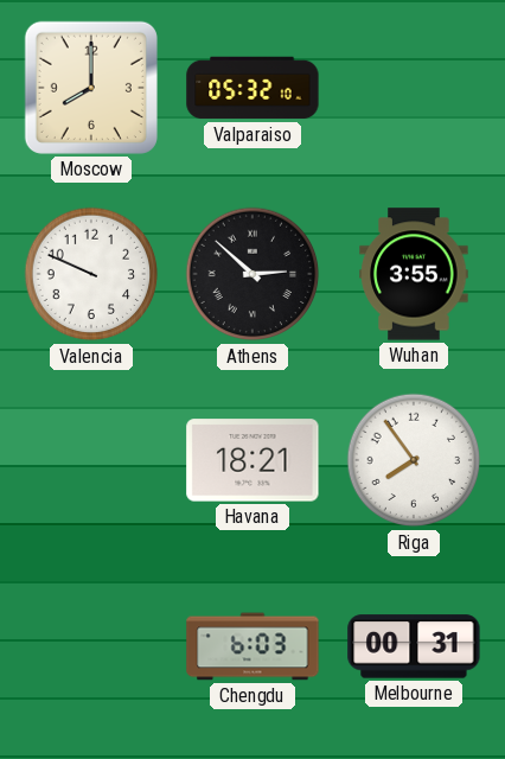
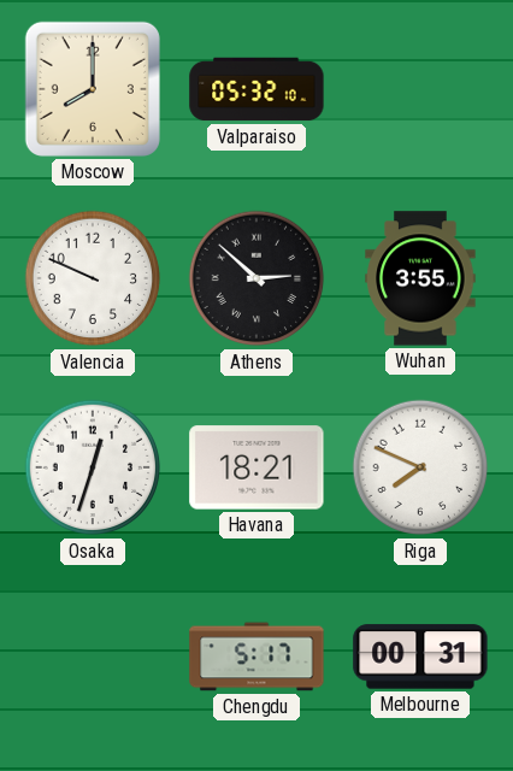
Osaka: none -> 12:33 (93, 467)
Riga: 7:54 -> 7:49 (420, 467)
Chengdu: 6:03 -> 5:17 (256, 657)
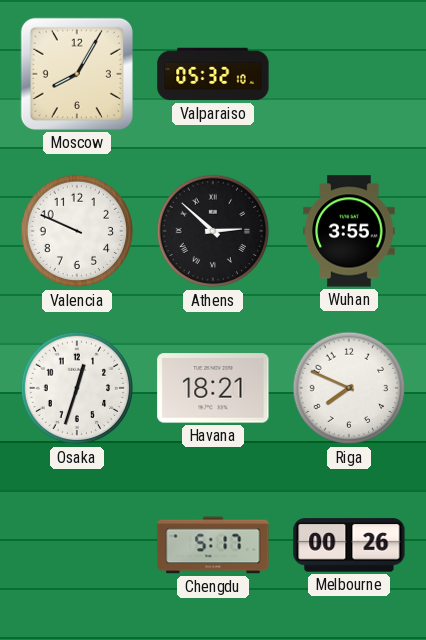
Moscow: 8:00 -> 8:05 (77, 74)
Melbourne: 00:31 -> 00:26 (349, 545)
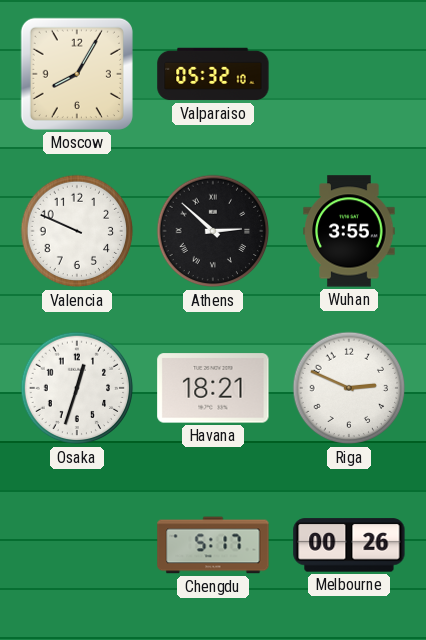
Riga: 7:49 -> 2:49 (349, 388)
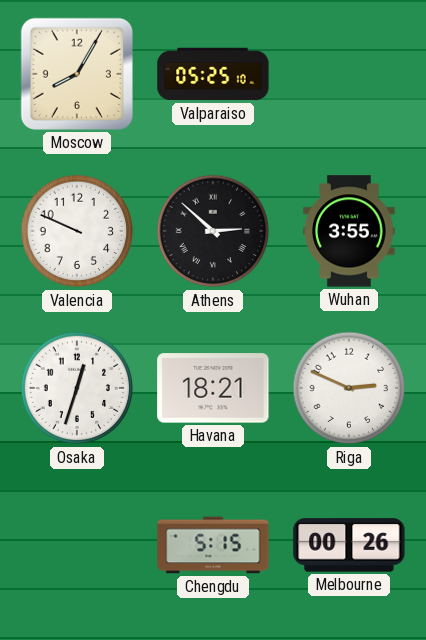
Valparaiso: 05:32 -> 05:25 (213, 74)
Chengdu: 5:17 -> 5:15 (213, 545)
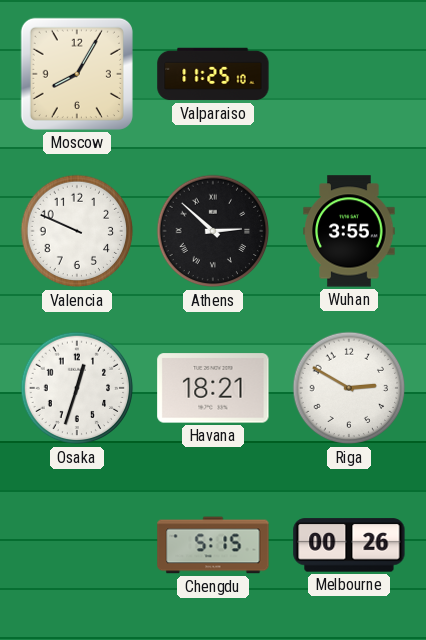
Valparaiso: 05:25 -> 11:25 (213, 74)
Riga: 2:49 -> 2:50 (349, 388)
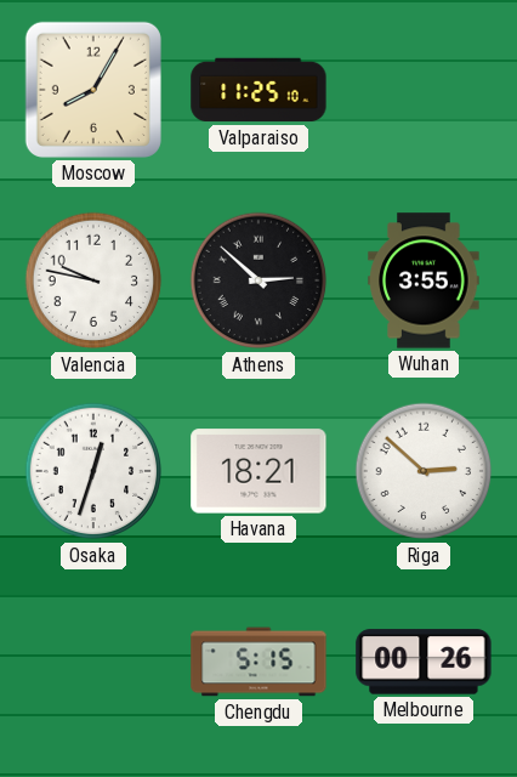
Valencia: 9:49 -> 9:47 (93, 280)
Riga: 2:50 -> 2:52 (424, 471)
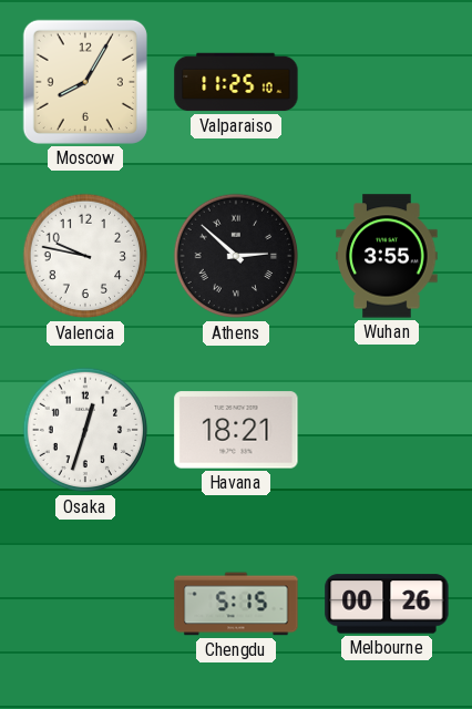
Riga: 2:52 -> none (424, 471)
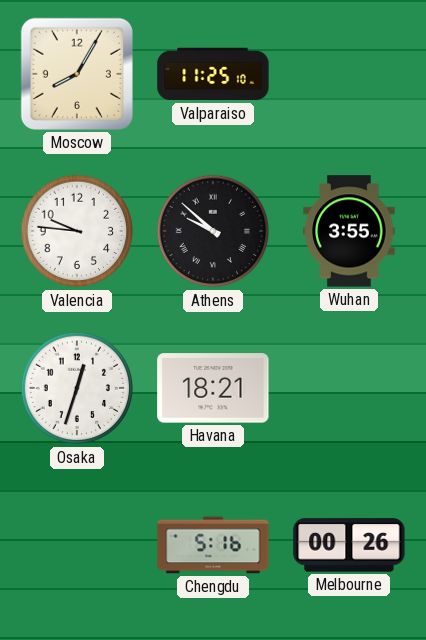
Valencia: 9:47 -> 9:46 (77, 231)
Athens: 2:52 -> 9:52 (213, 231)
Chengdu: 5:15 -> 5:16 (213, 545)
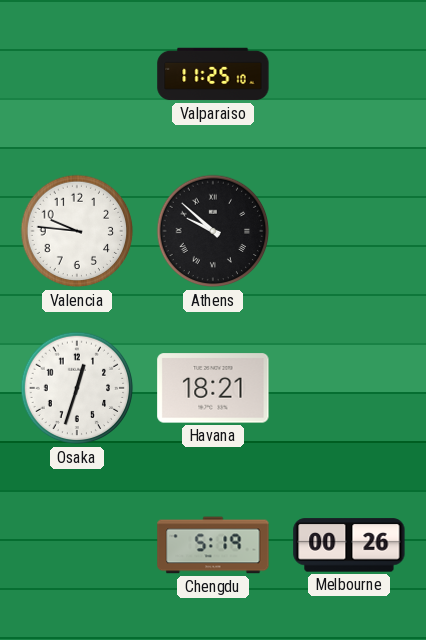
Moscow: 8:05 -> none (77, 74)
Wuhan: 3:55 -> none (349, 231)
Chengdu: 5:16 -> 5:19 (213, 545)
